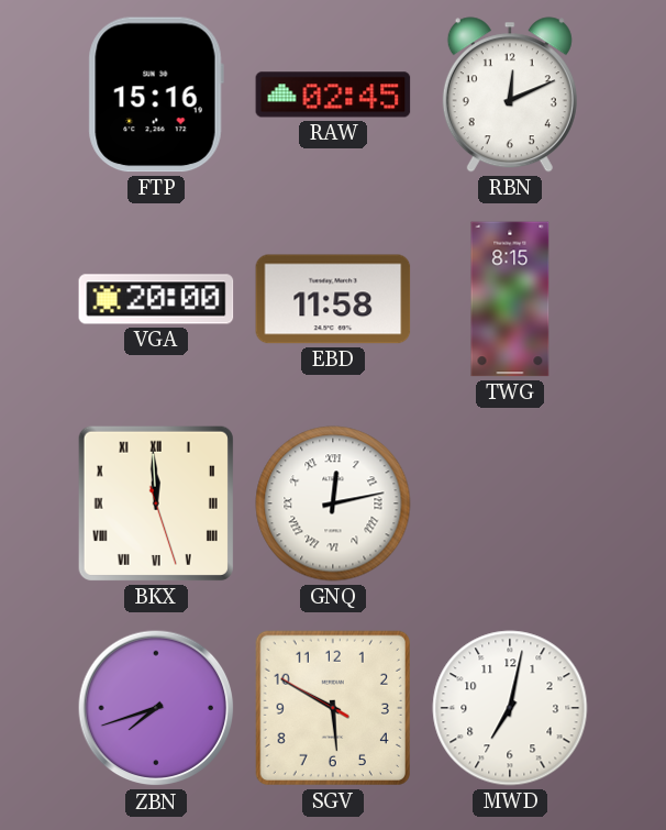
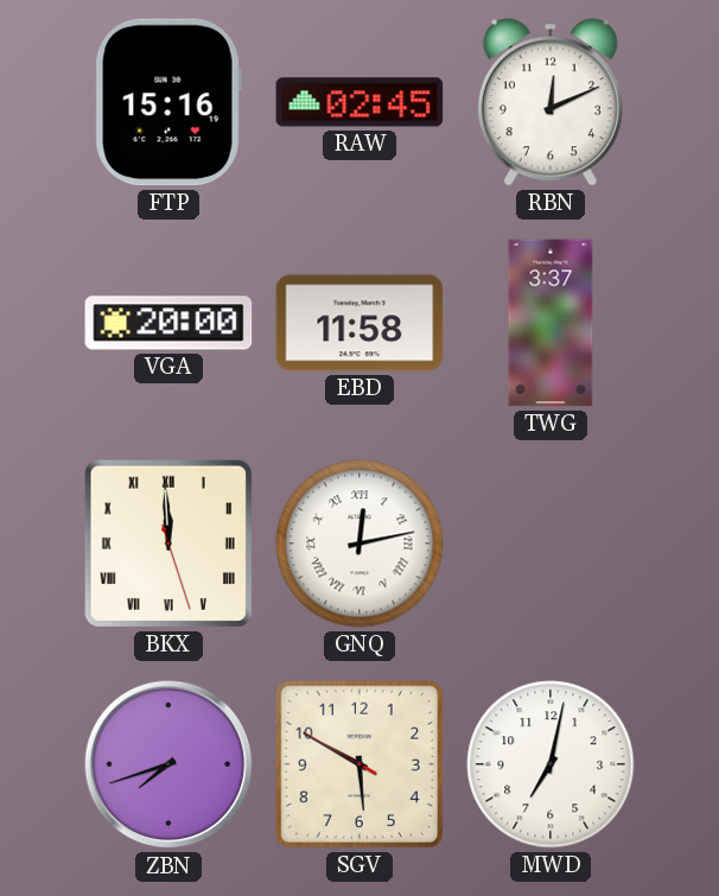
TWG: 8:15 -> 3:37 (551, 323)
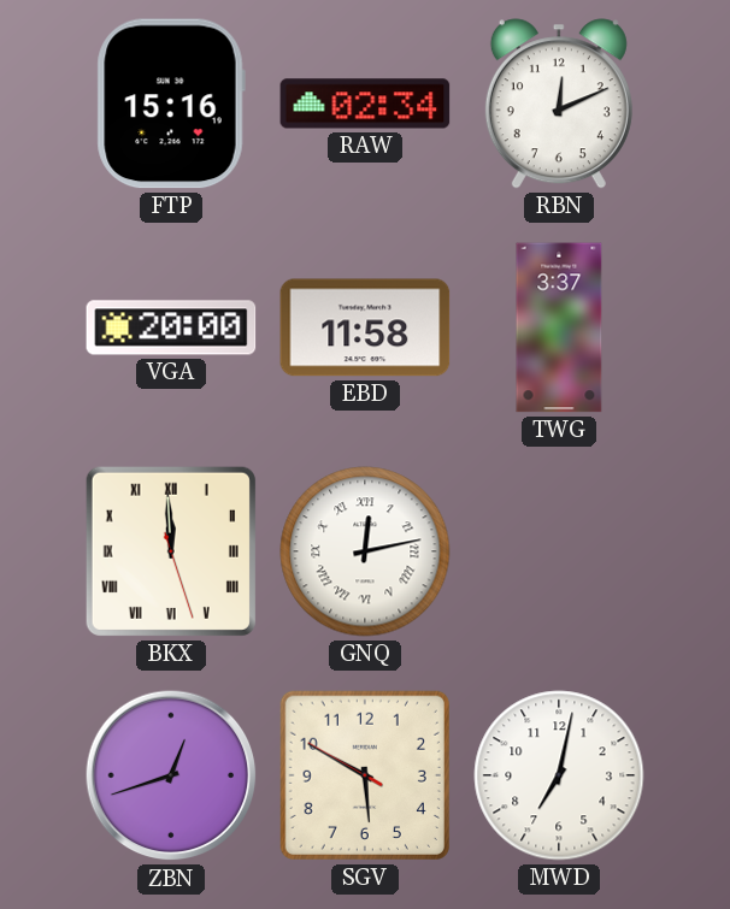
RAW: 02:45 -> 02:34 (365, 104)
ZBN: 7:42 -> 12:42 (171, 775)
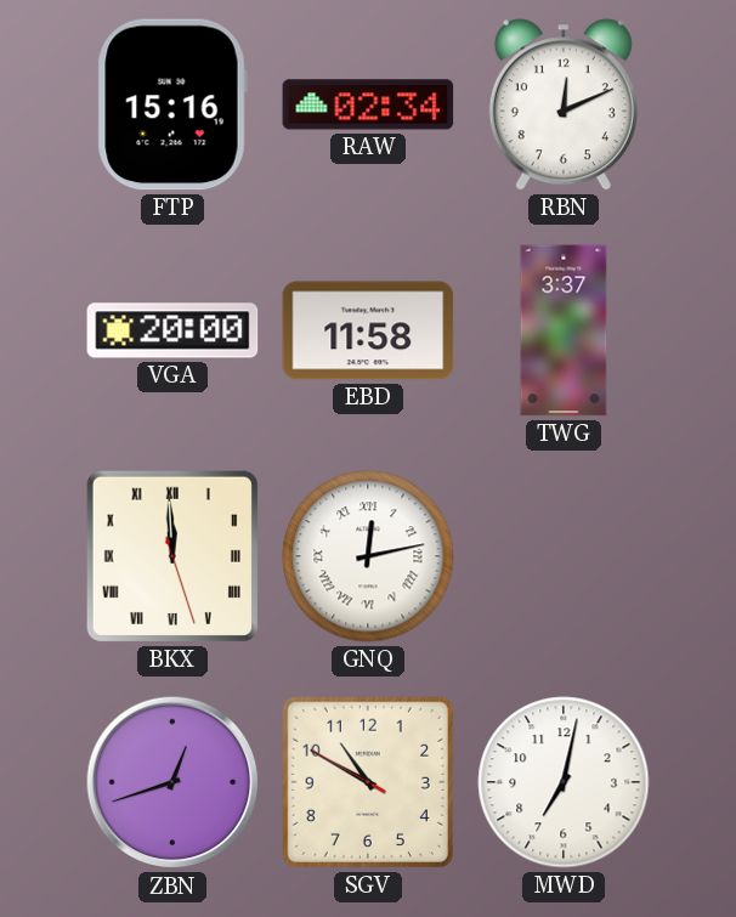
SGV: 5:49 -> 10:49 (368, 782)
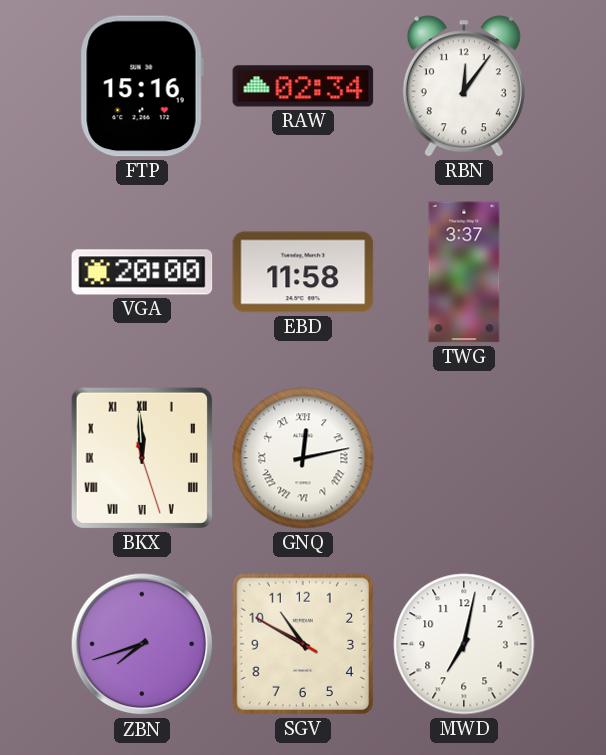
RBN: 12:11 -> 12:06 (464, 86)
ZBN: 12:42 -> 7:42 (142, 644)
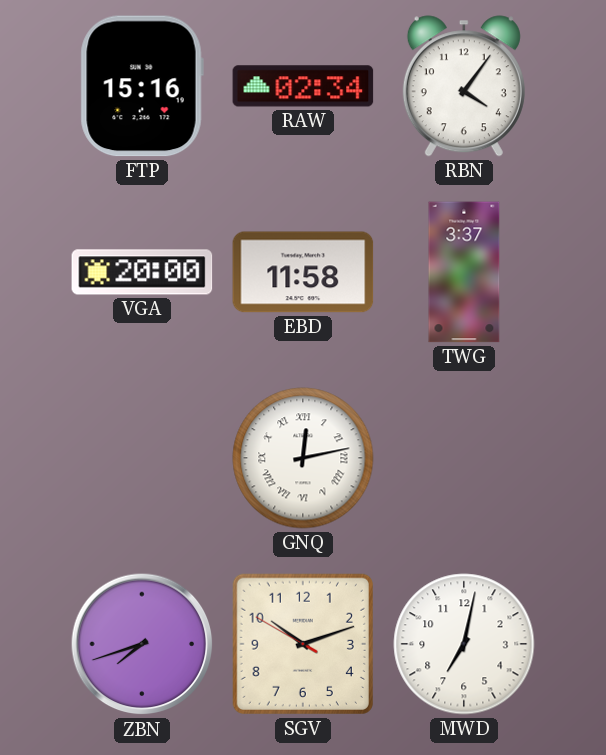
RBN: 12:06 -> 4:06 (464, 86)
BKX: 11:59 -> none (142, 458)
SGV: 10:49 -> 10:11 (303, 644)
